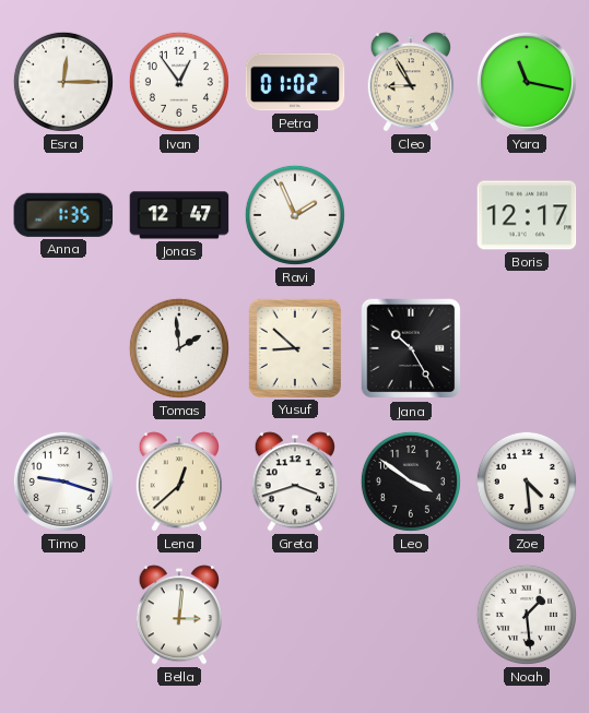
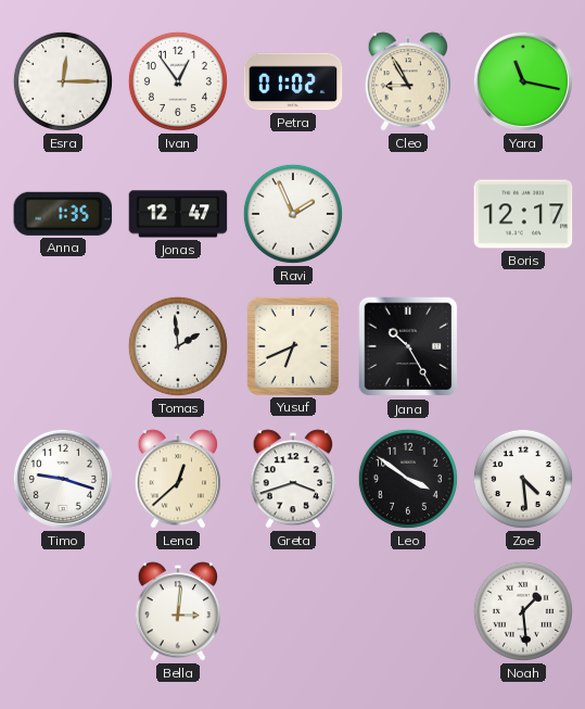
Yusuf: 8:52 -> 6:41 (293, 345)
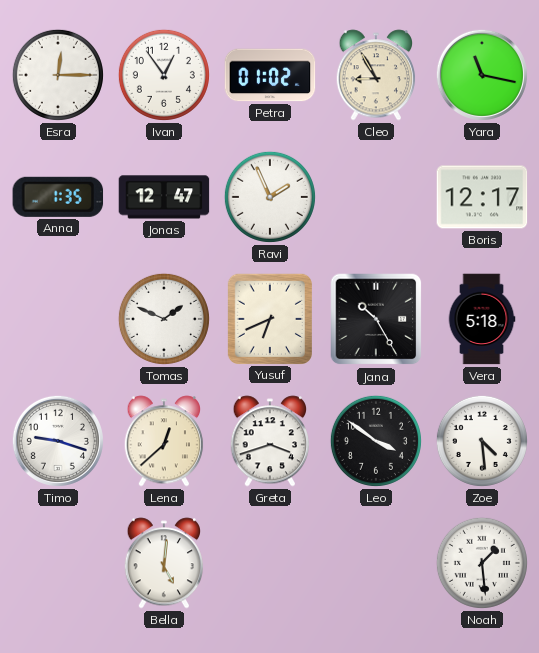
Tomas: 1:59 -> 1:49 (164, 319)
Vera: none -> 5:18 (482, 319)
Bella: 3:01 -> 5:01 (164, 563)
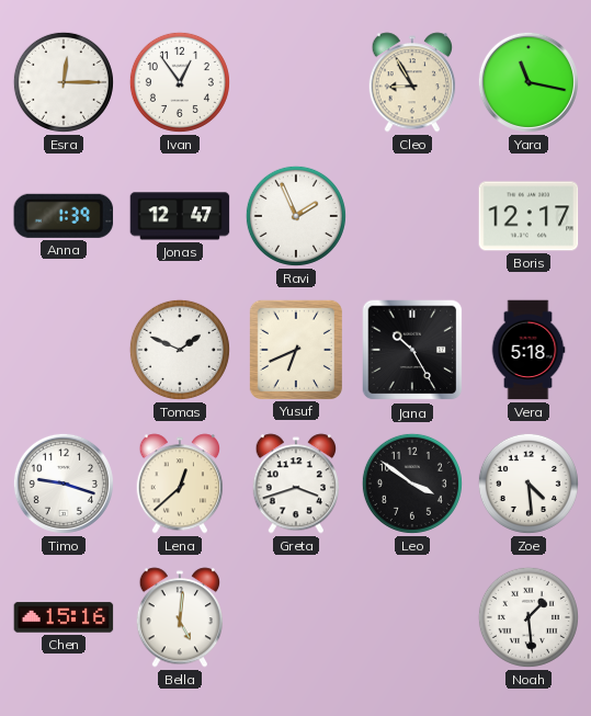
Petra: 01:02 -> none (270, 75)
Anna: 1:35 -> 1:39 (64, 216)
Chen: none -> 15:16 (64, 617)
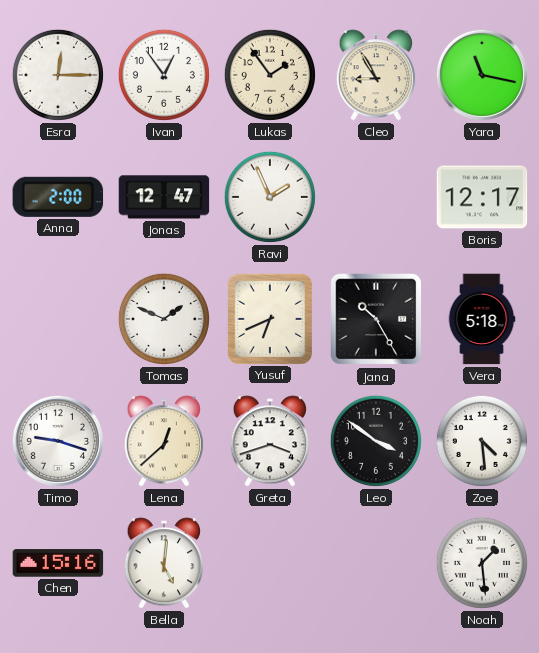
Lukas: none -> 1:54 (270, 75)
Anna: 1:39 -> 2:00 (58, 197)
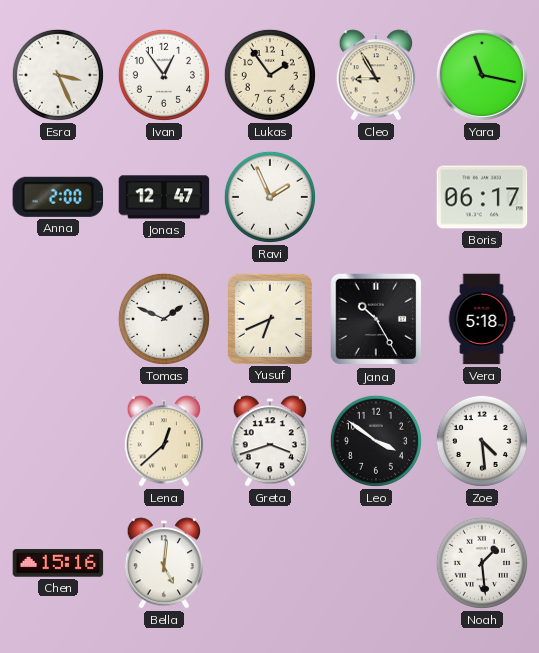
Esra: 12:15 -> 3:26 (58, 75)
Boris: 12:17 -> 06:17 (482, 197)
Timo: 9:18 -> none (58, 441)
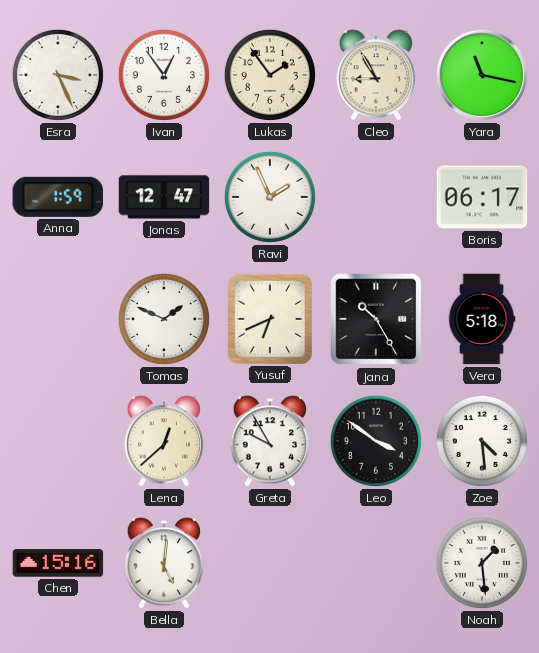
Anna: 2:00 -> 1:59 (58, 197)
Greta: 3:42 -> 9:55 (270, 441)
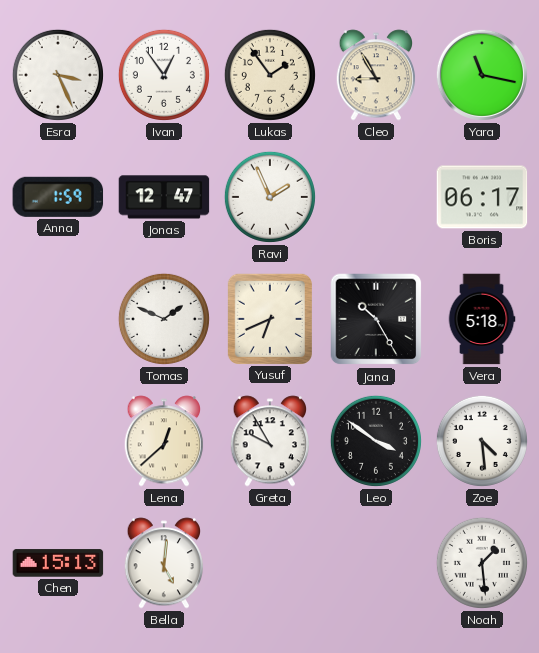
Chen: 15:16 -> 15:13 (58, 563)
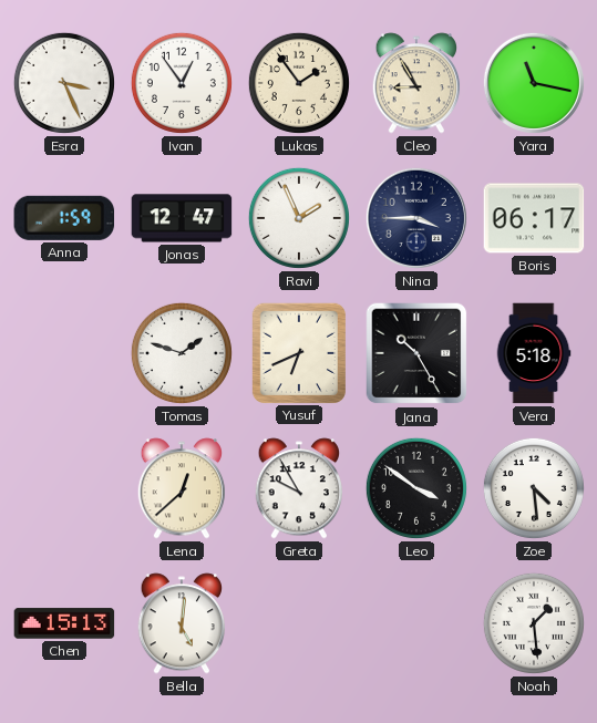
Nina: none -> 3:45 (416, 218)
Tomas: 1:49 -> 1:48 (182, 353)
